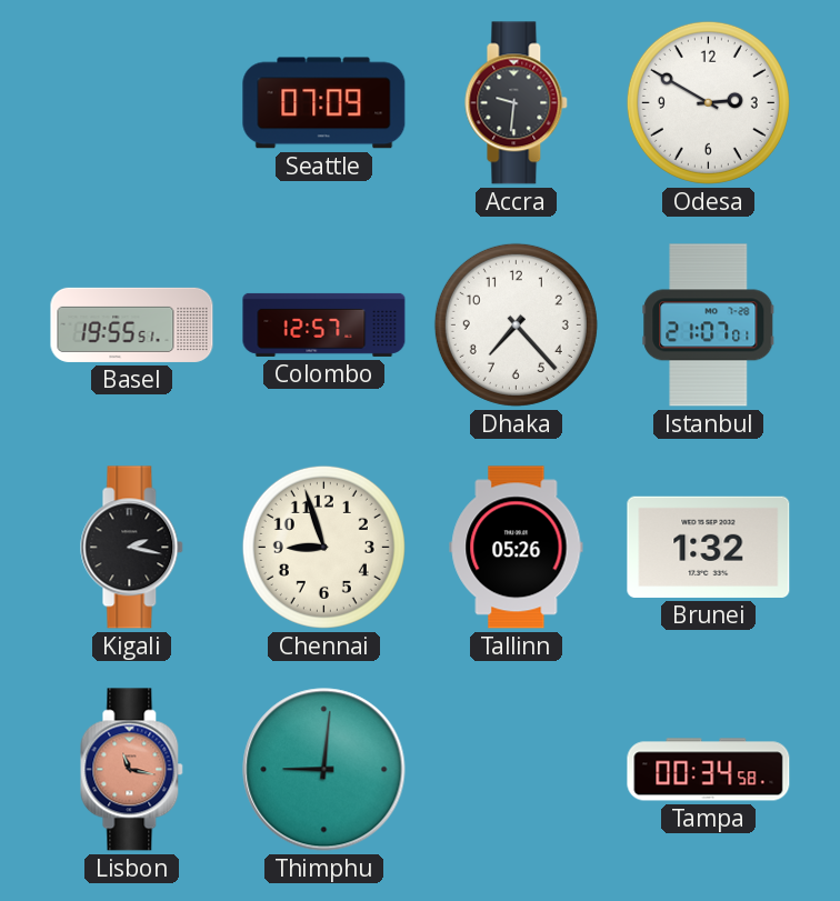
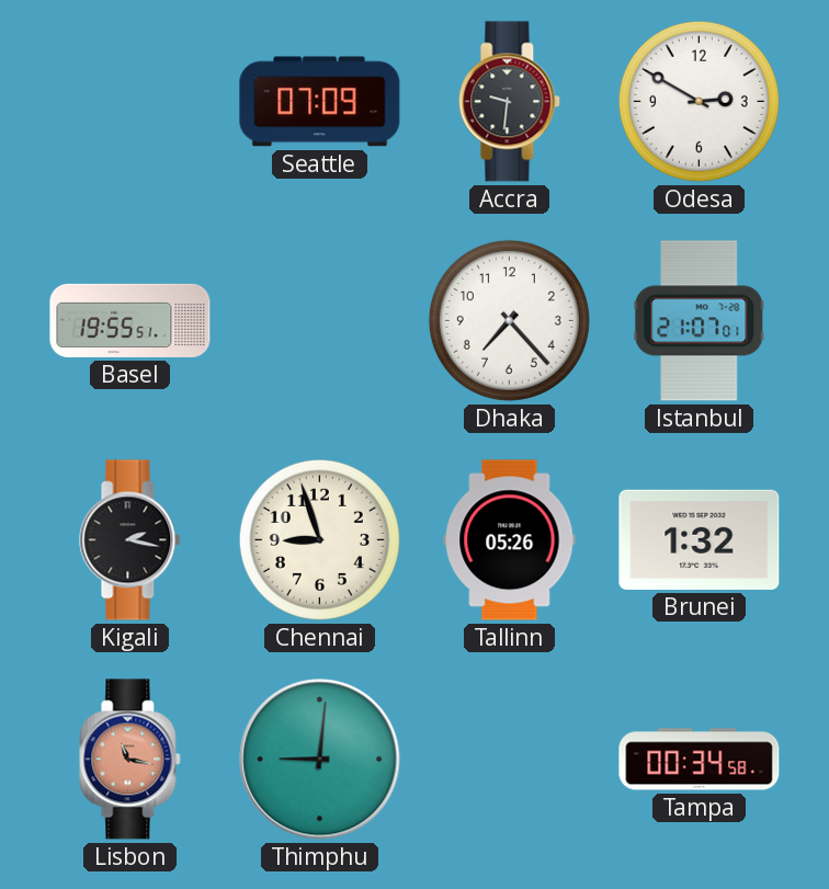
Colombo: 12:57 -> none (324, 324)
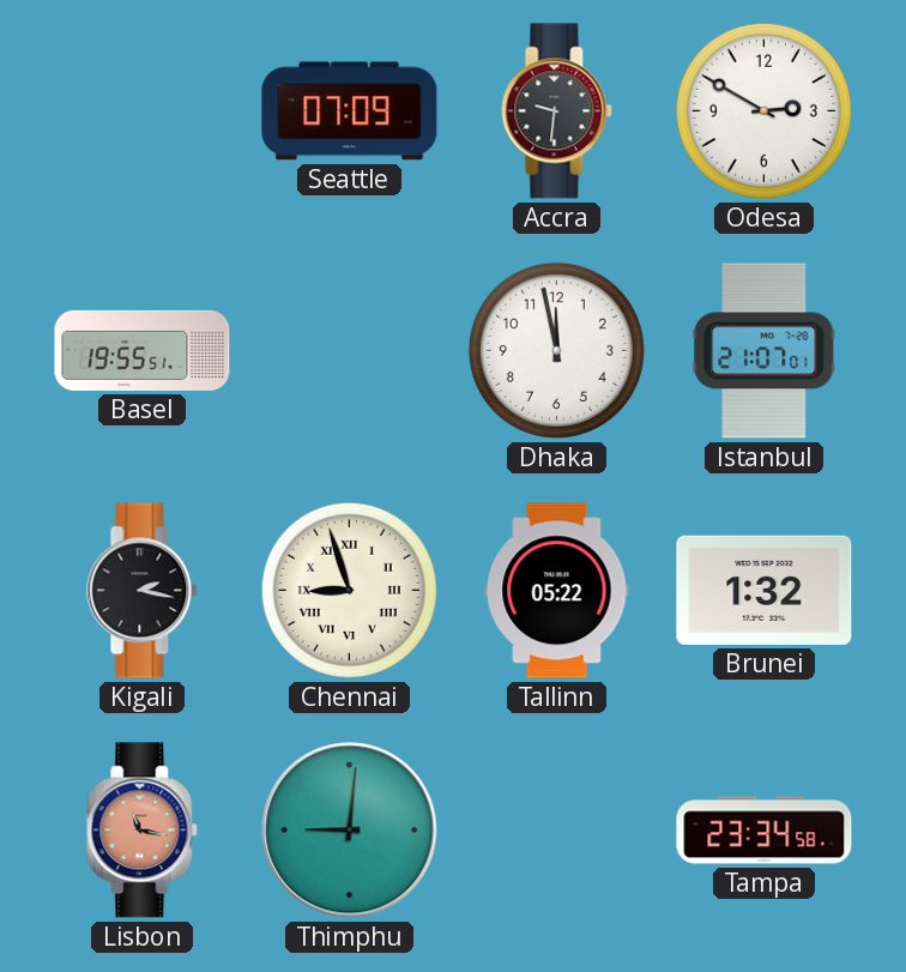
Dhaka: 7:23 -> 11:58 (556, 350)
Chennai numerals: Arabic -> Roman (349, 590)
Tallinn: 05:26 -> 05:22 (557, 591)
Tampa: 00:34 -> 23:34 (765, 831)
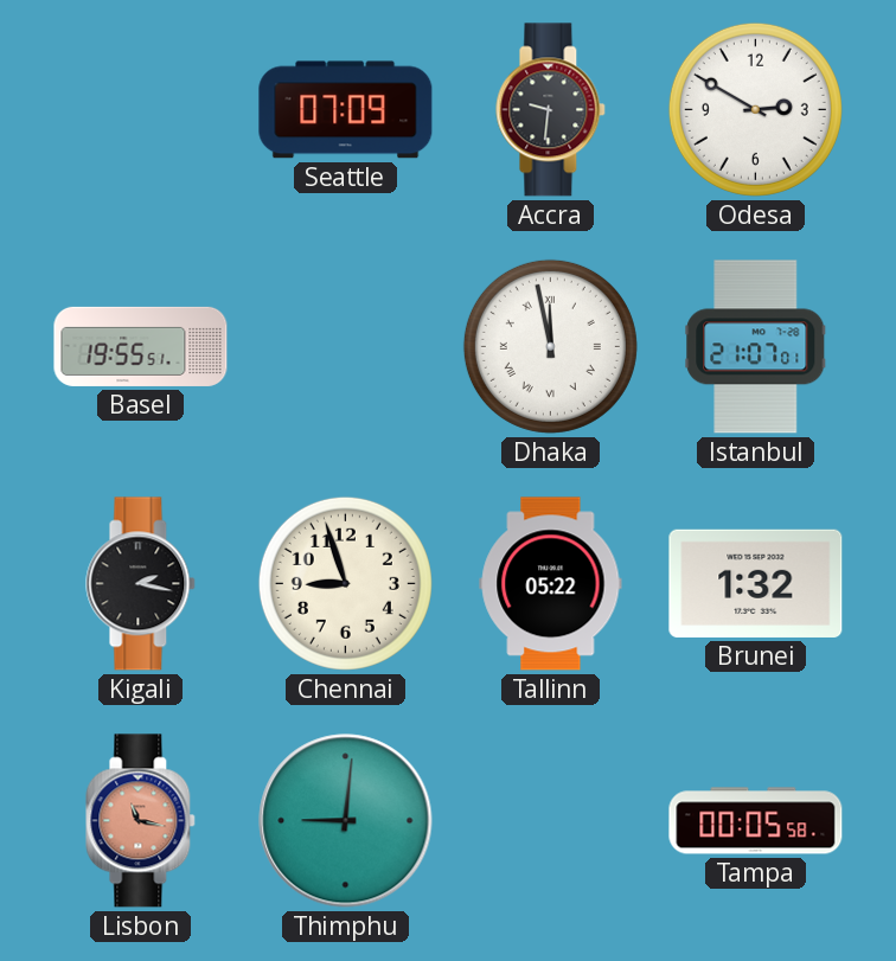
Dhaka numerals: Arabic -> Roman (550, 346)
Chennai numerals: Roman -> Arabic (345, 583)
Tampa: 23:34 -> 00:05 (756, 821)
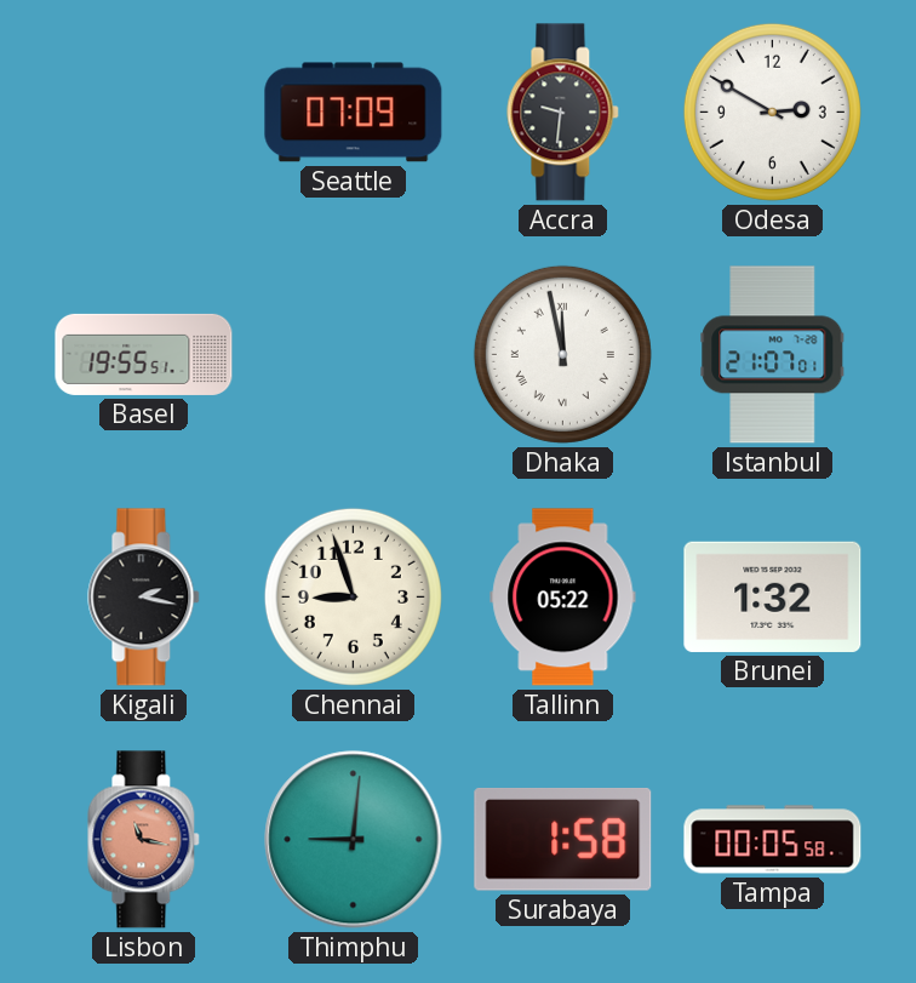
Surabaya: none -> 1:58 (563, 840)
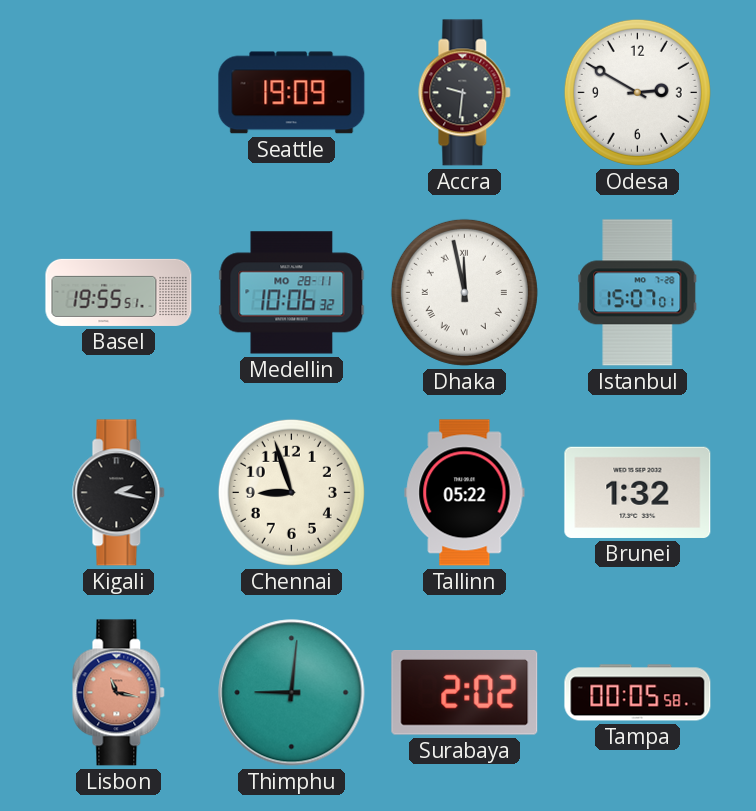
Seattle: 07:09 -> 19:09 (292, 93)
Medellin: none -> 10:06 (292, 293)
Istanbul: 21:07 -> 15:07 (638, 293)
Surabaya: 1:58 -> 2:02 (465, 693)
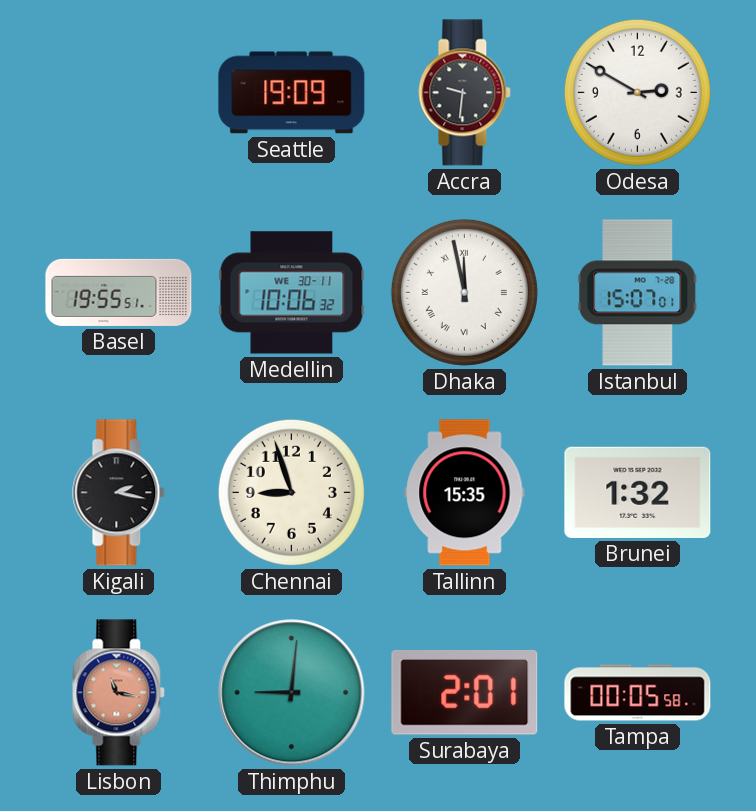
Medellin date: MO 28-11 -> WE 30-11 (292, 293)
Tallinn: 05:22 -> 15:35 (465, 493)
Surabaya: 2:02 -> 2:01 (465, 693)
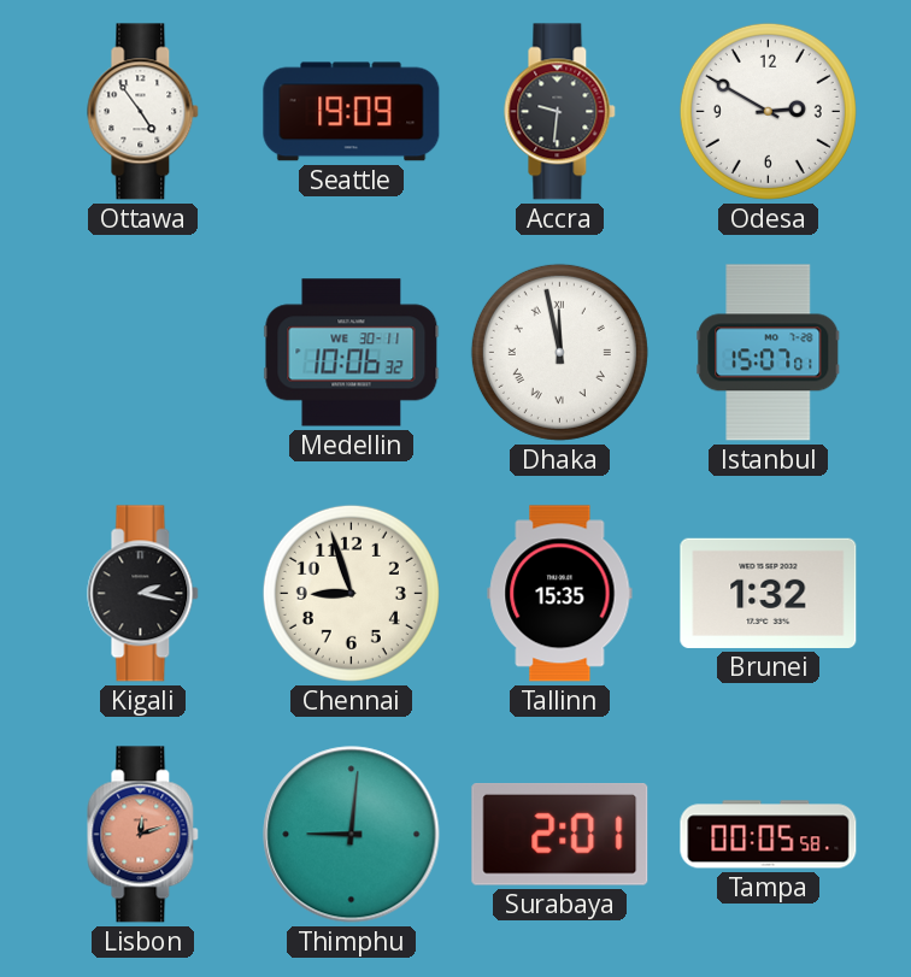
Ottawa: none -> 4:54 (143, 112)
Basel: 19:55 -> none (119, 292)
Lisbon: 11:17 -> 12:12 (143, 835)
